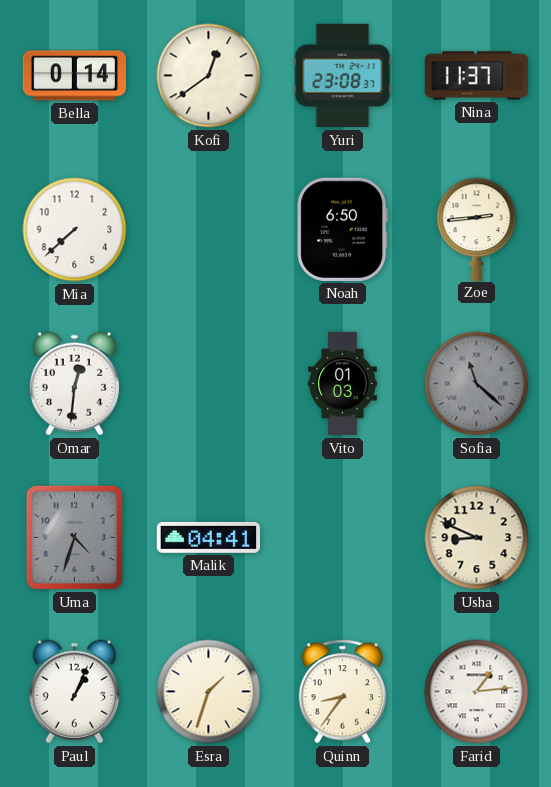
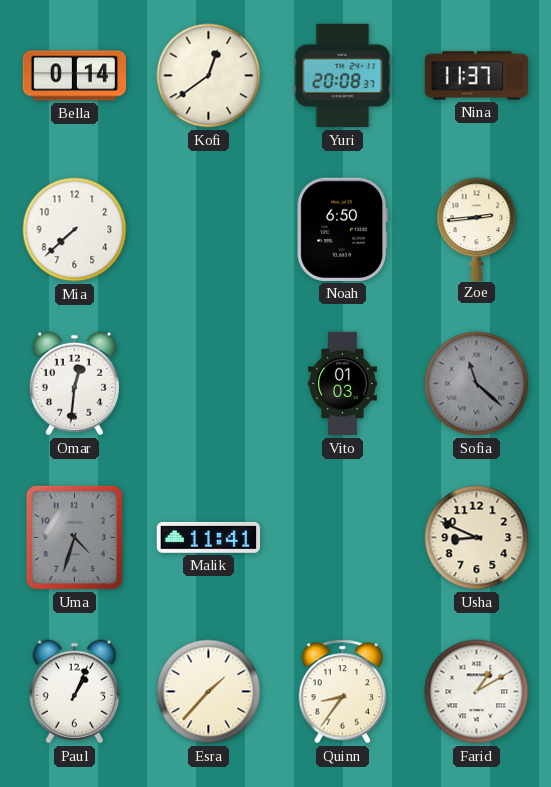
Yuri: 23:08 -> 20:08 (343, 76)
Malik: 04:41 -> 11:41 (208, 537)
Esra: 1:33 -> 1:37 (209, 692)
Farid: 1:14 -> 1:10 (477, 692)
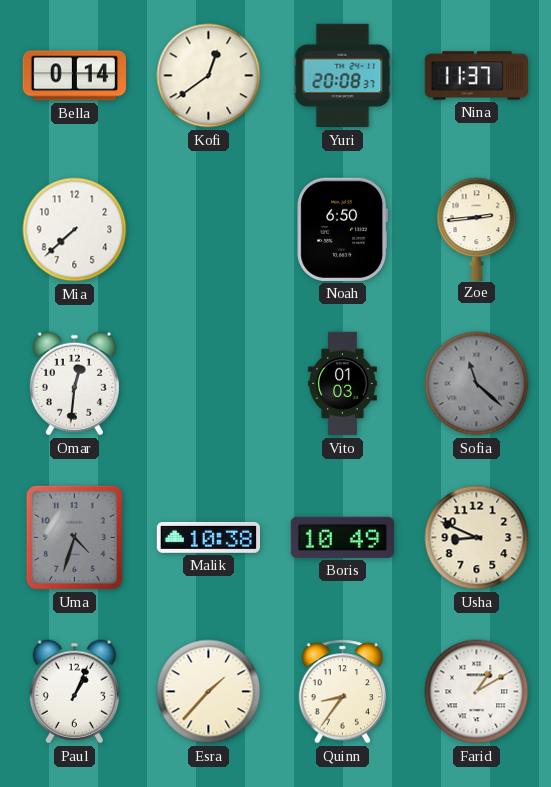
Malik: 11:41 -> 10:38 (208, 537)
Boris: none -> 10:49 (342, 537)
